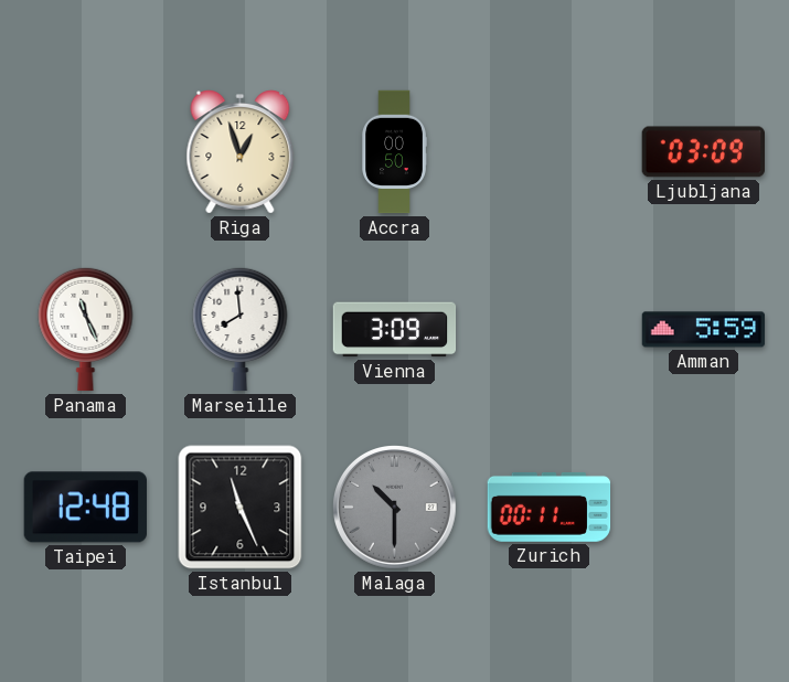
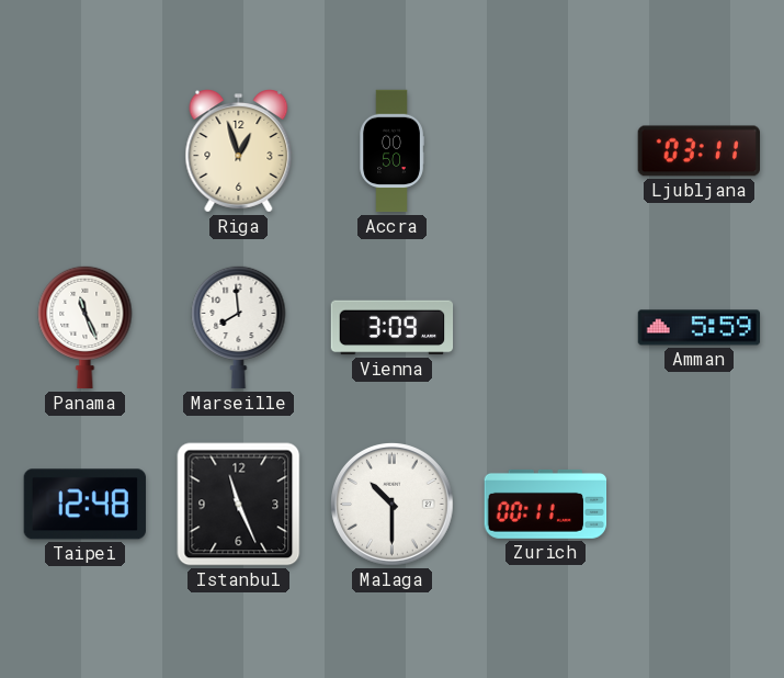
Ljubljana: 03:09 -> 03:11 (698, 151)
Malaga dial: grey -> white (393, 505)
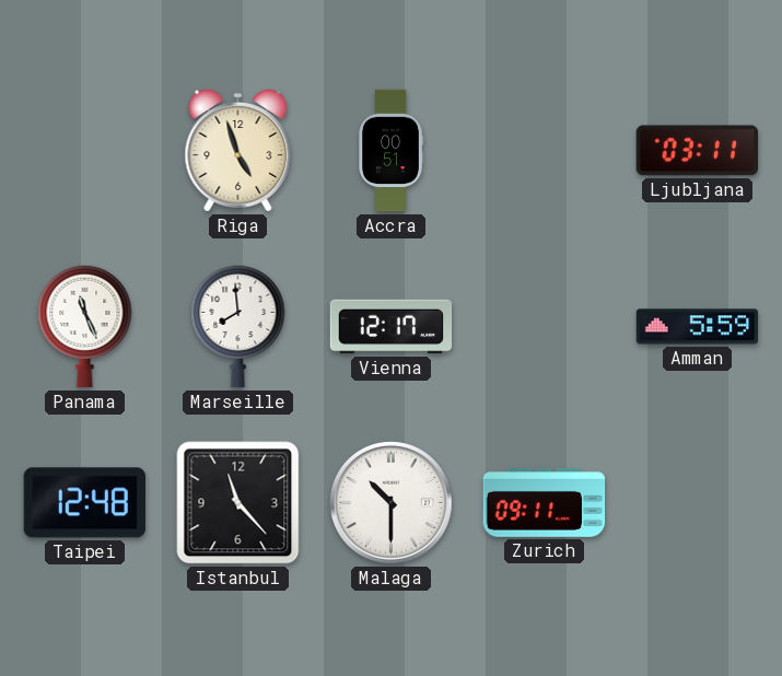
Riga: 12:57 -> 4:57 (238, 151)
Accra: 00:50 -> 00:51 (390, 151)
Vienna: 3:09 -> 12:17 (392, 327)
Istanbul: 11:26 -> 11:23 (238, 503)
Zurich: 00:11 -> 09:11 (545, 502)
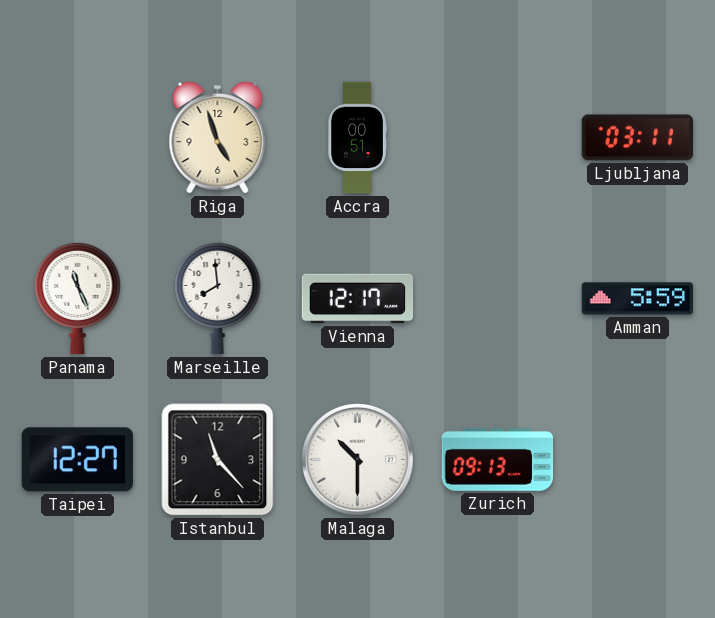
Taipei: 12:48 -> 12:27 (77, 460)
Zurich: 09:11 -> 09:13 (498, 459)
